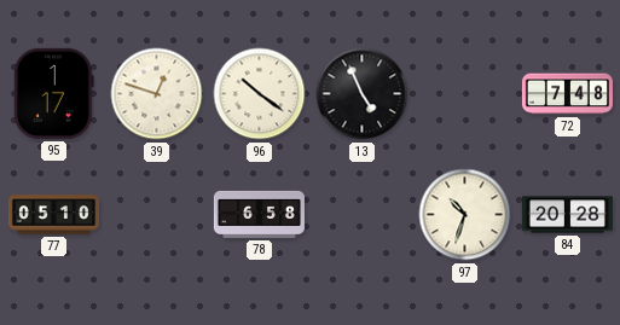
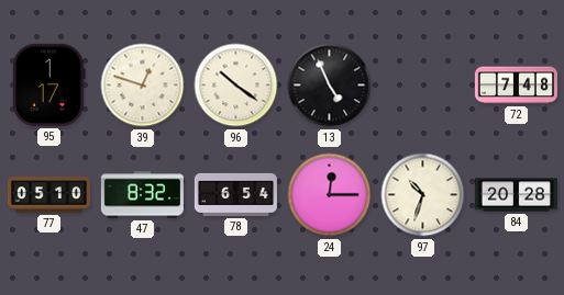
47: none -> 8:32 (142, 195)
78: 6:58 -> 6:54 (235, 194)
24: none -> 12:15 (330, 195)
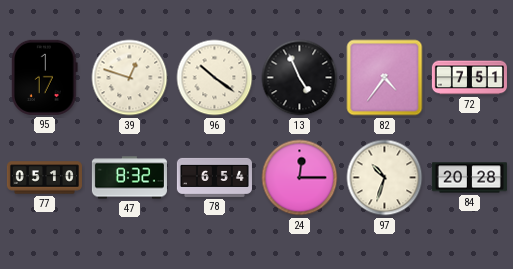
82: none -> 4:36 (385, 78)
72: 7:48 -> 7:51 (469, 78)
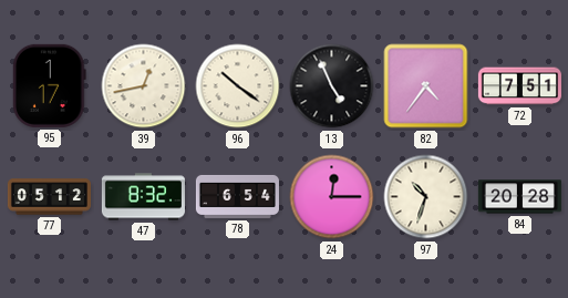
39: 12:48 -> 12:43 (144, 86)
77: 05:10 -> 05:12 (49, 197)
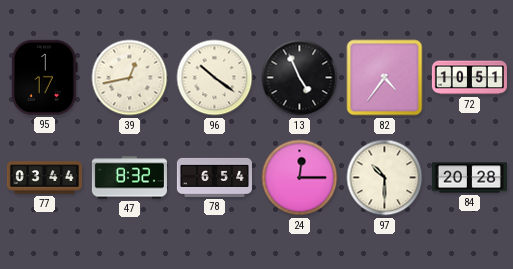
72: 7:51 -> 10:51 (469, 78)
77: 05:12 -> 03:44 (44, 178)
97: 10:33 -> 10:30 (385, 178)
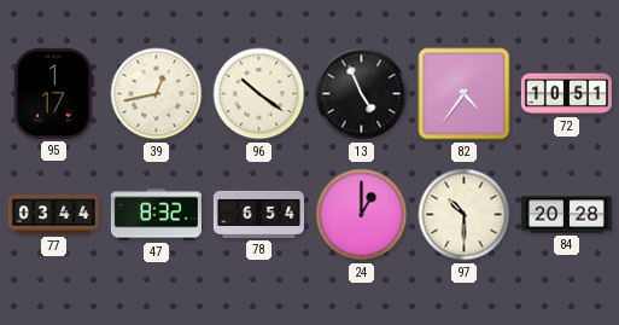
24: 12:15 -> 1:00 (362, 215)
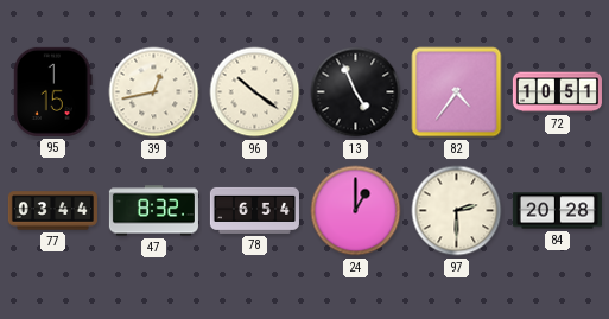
95: 1:17 -> 1:15 (53, 91)
97: 10:30 -> 2:30 (457, 211)
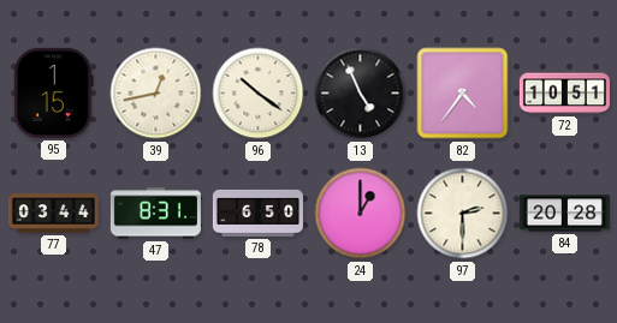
47: 8:32 -> 8:31 (155, 214)
78: 6:54 -> 6:50 (257, 213)
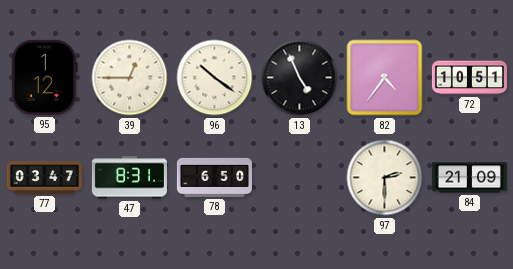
95: 1:15 -> 1:12 (45, 77)
39: 12:43 -> 12:45 (130, 78)
77: 03:44 -> 03:47 (44, 178)
24: 1:00 -> none (361, 214)
84: 20:28 -> 21:09 (469, 178)
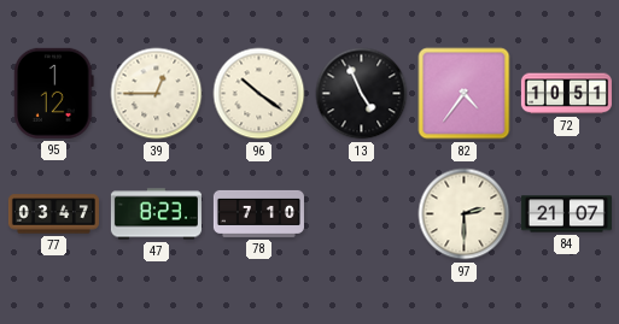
47: 8:31 -> 8:23 (156, 214)
78: 6:50 -> 7:10 (258, 213)
84: 21:09 -> 21:07 (566, 214)
